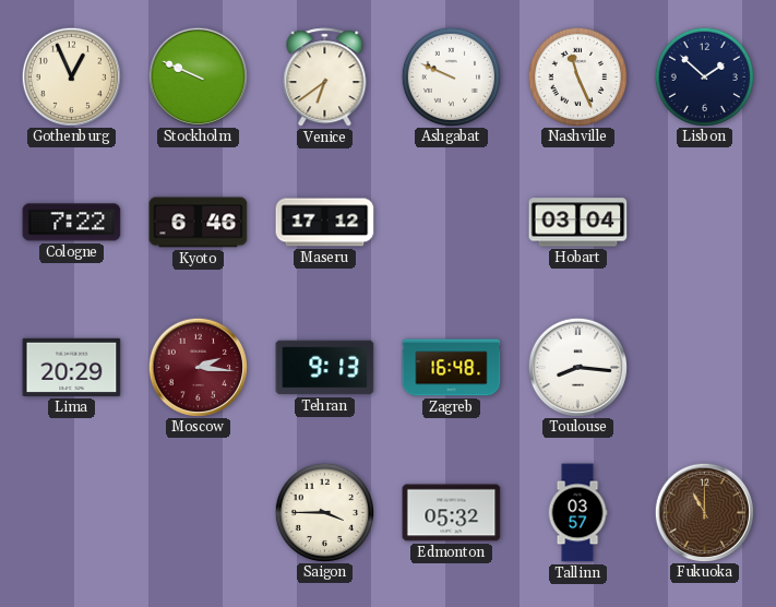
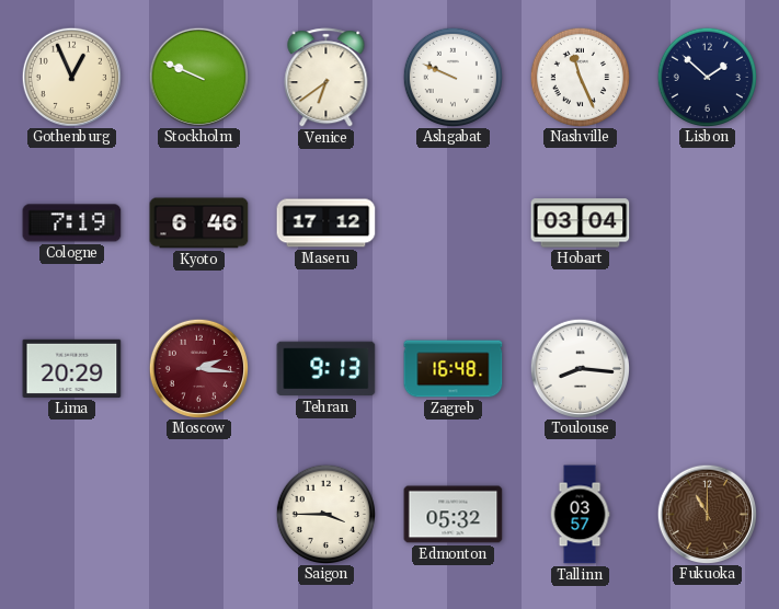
Cologne: 7:22 -> 7:19 (72, 223)
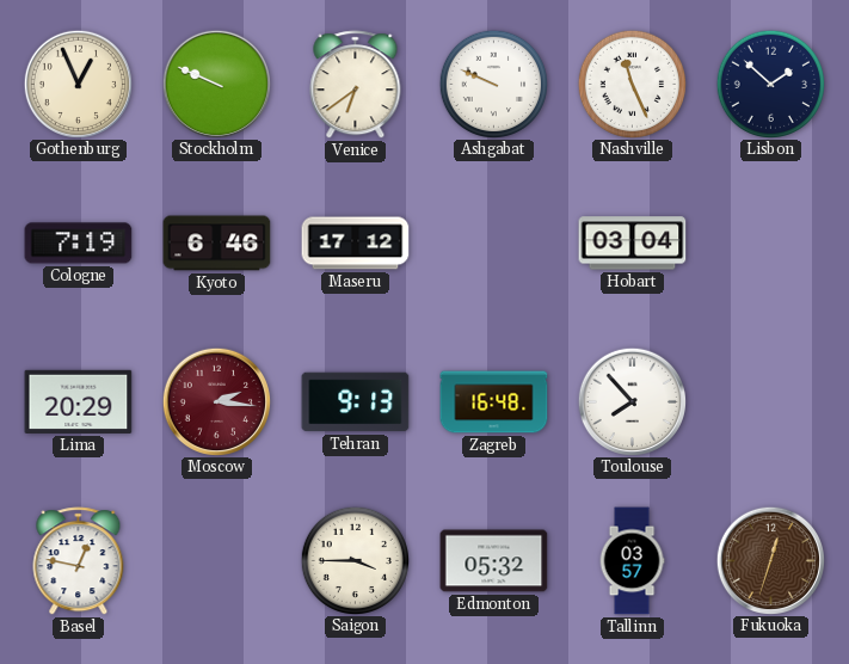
Toulouse: 8:16 -> 7:53 (632, 401)
Basel: none -> 12:47 (79, 561)
Fukuoka: 11:00 -> 12:33 (770, 560)
